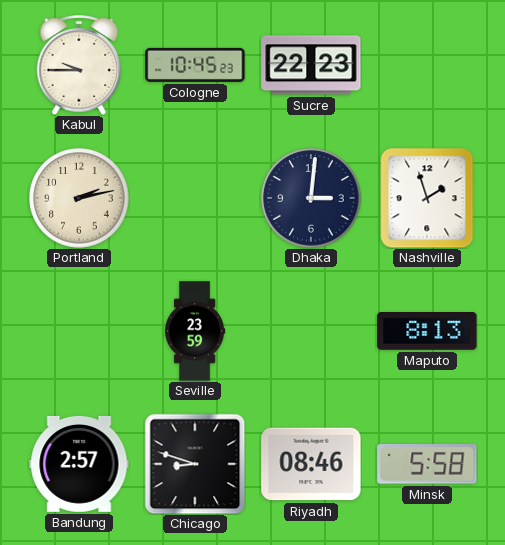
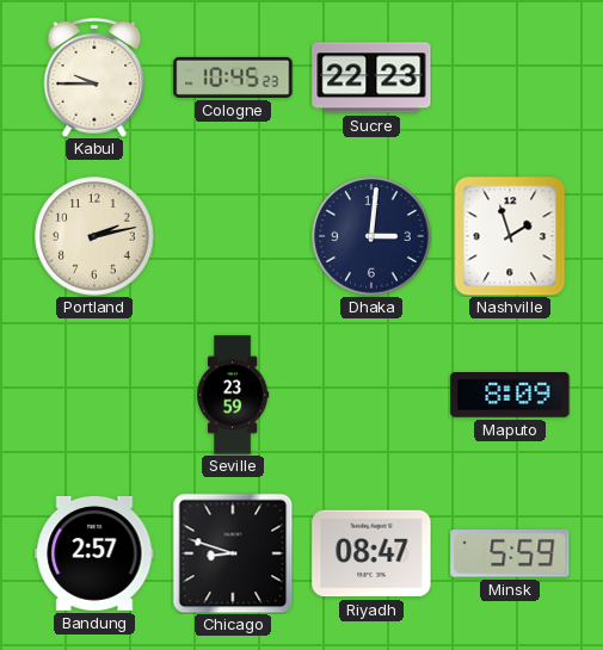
Maputo: 8:13 -> 8:09 (510, 396)
Riyadh: 08:46 -> 08:47 (371, 553)
Minsk: 5:58 -> 5:59 (510, 553)
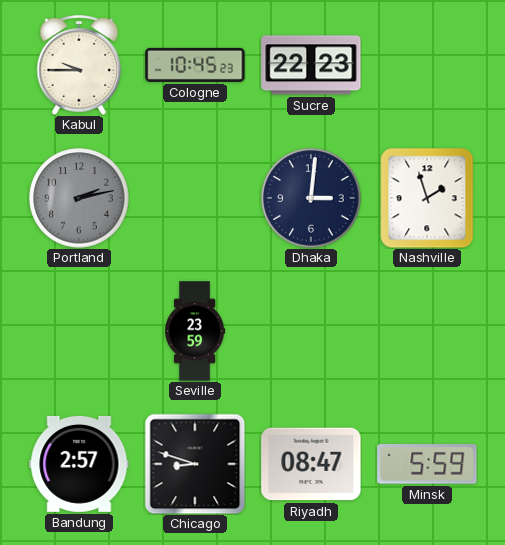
Portland dial: cream -> grey (79, 198)
Maputo: 8:09 -> none (510, 396)
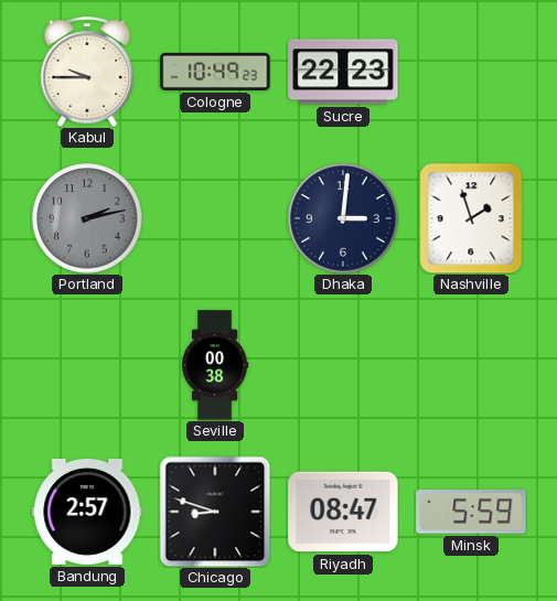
Cologne: 10:45 -> 10:49 (215, 72)
Seville: 23:59 -> 00:38 (215, 365)
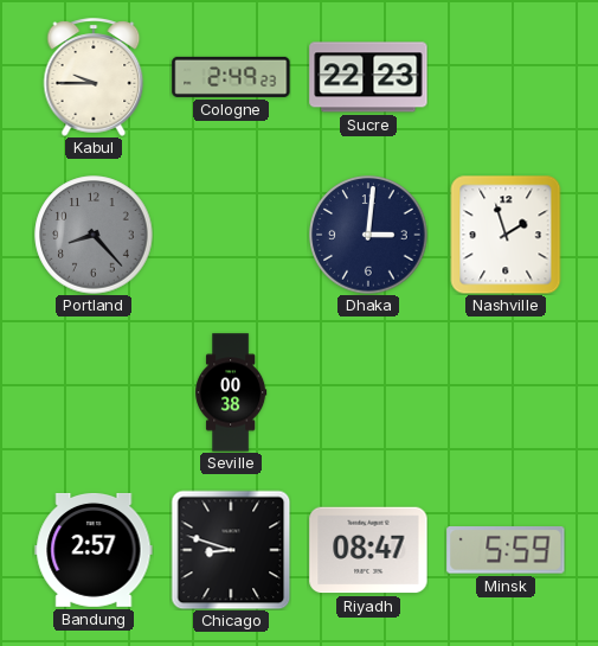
Cologne: 10:49 -> 2:49 (231, 77)
Portland: 2:13 -> 8:23 (94, 235)
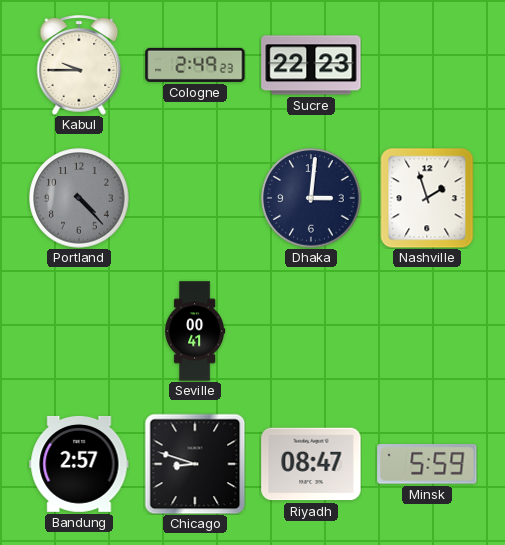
Portland: 8:23 -> 4:23 (79, 198)
Seville: 00:38 -> 00:41 (195, 331)
